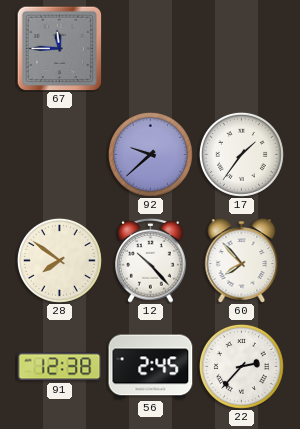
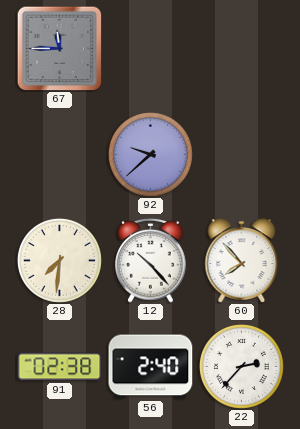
17: 1:36 -> none (241, 154)
28: 7:51 -> 7:31 (59, 260)
91: 12:38 -> 02:38 (60, 367)
56: 2:45 -> 2:40 (151, 367)
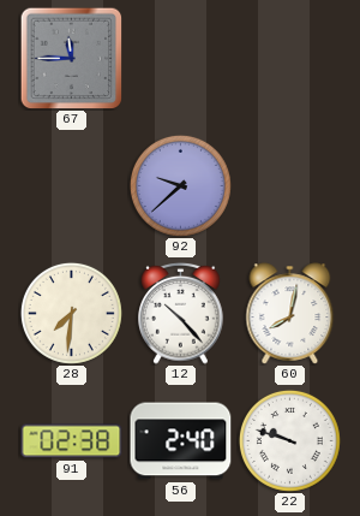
60: 7:53 -> 8:02 (290, 314)
22: 2:37 -> 9:48 (289, 440)
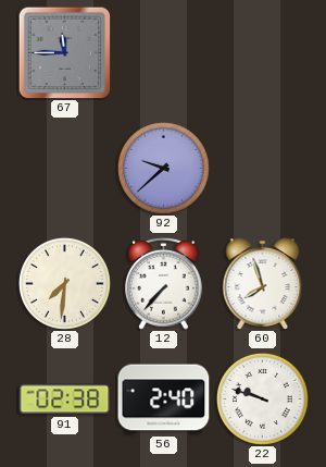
12: 10:23 -> 7:37 (164, 283)
60: 8:02 -> 7:57 (263, 284)
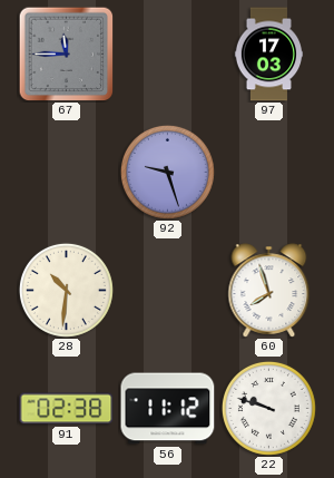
97: none -> 17:03 (268, 55)
92: 9:38 -> 9:27 (167, 172)
28: 7:31 -> 10:31 (66, 290)
12: 7:37 -> none (164, 283)
56: 2:40 -> 11:12 (168, 409)
